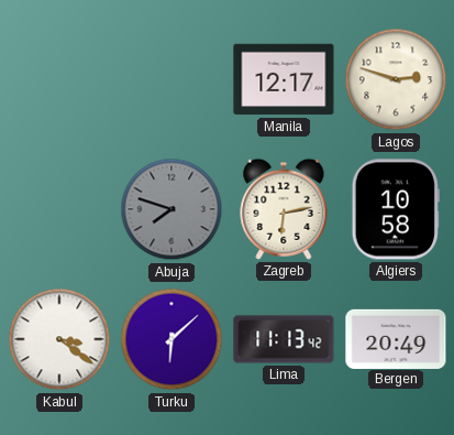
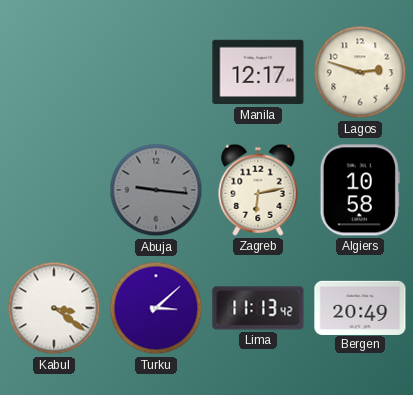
Abuja: 7:48 -> 9:16 (156, 190)
Turku: 6:08 -> 3:08 (156, 308)
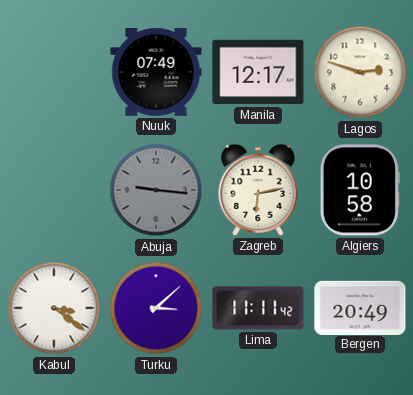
Nuuk: none -> 07:49 (156, 72)
Lima: 11:13 -> 11:11 (258, 308)
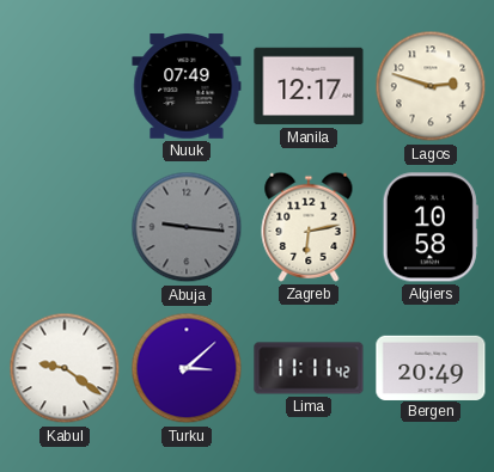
Kabul: 3:21 -> 9:21 (65, 368)
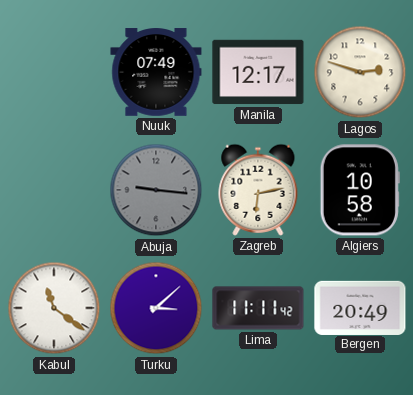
Kabul: 9:21 -> 11:21 (54, 308)
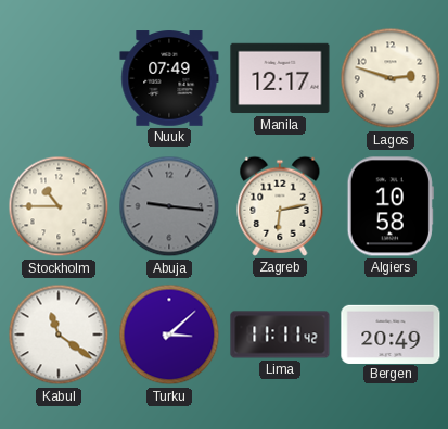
Stockholm: none -> 10:45 (59, 206)
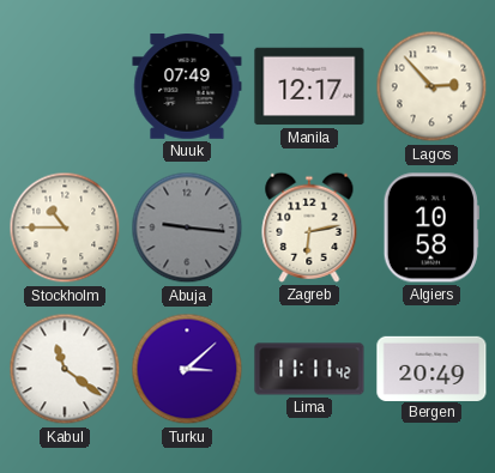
Lagos: 2:48 -> 2:53 (431, 86)
